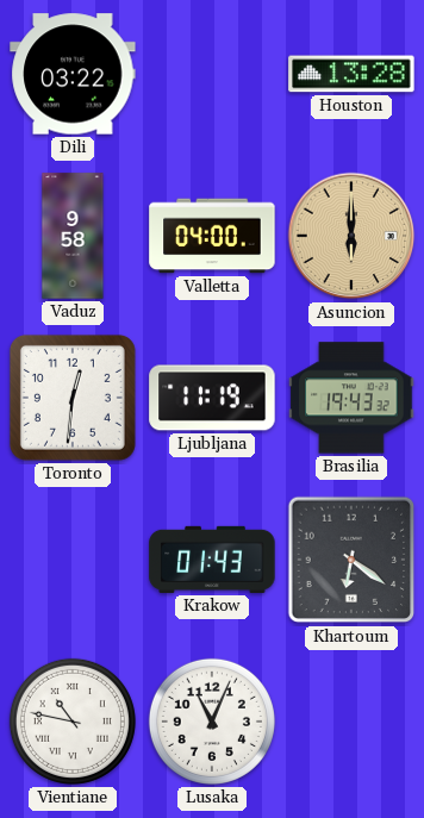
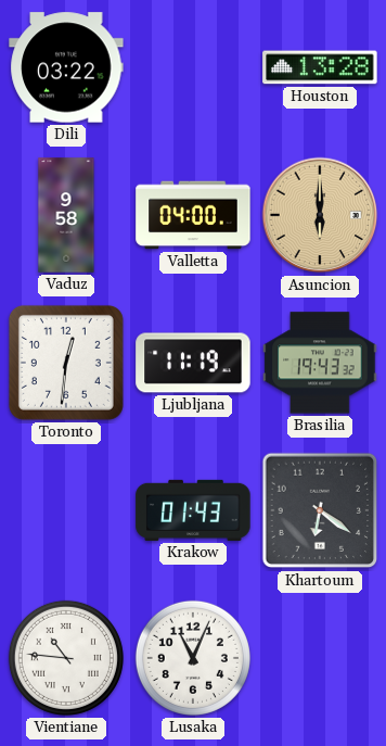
Vientiane: 10:47 -> 10:46 (66, 658)
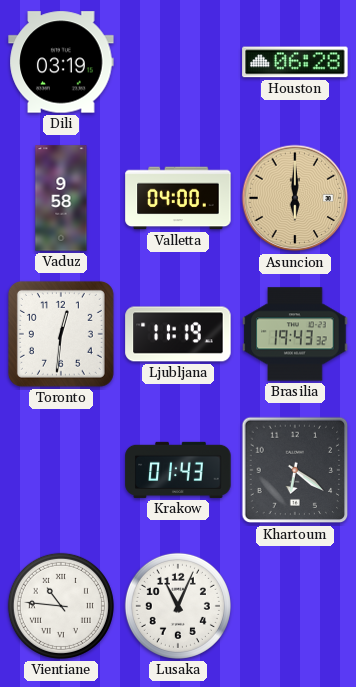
Dili: 03:22 -> 03:19 (61, 62)
Houston: 13:28 -> 06:28 (295, 62)
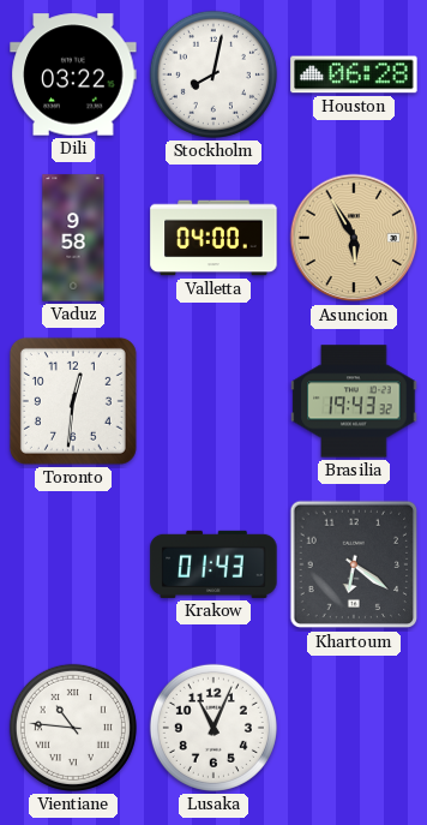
Dili: 03:19 -> 03:22 (73, 74)
Stockholm: none -> 8:02 (213, 74)
Asuncion: 6:00 -> 5:55 (354, 238)
Ljubljana: 11:19 -> none (178, 334)
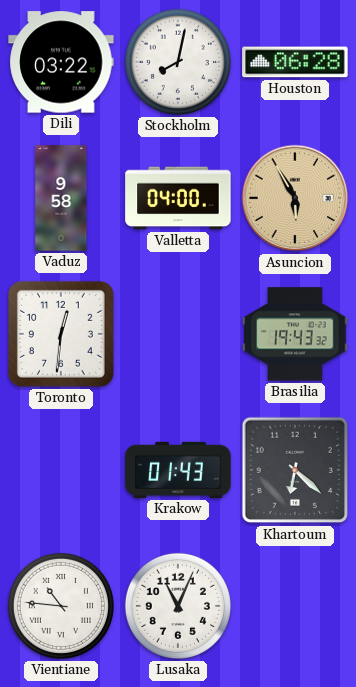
Khartoum: 6:21 -> 6:22 (295, 470)
